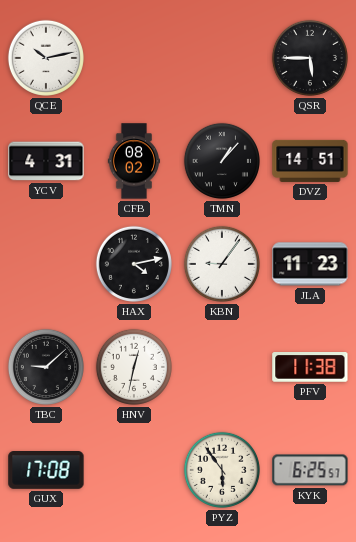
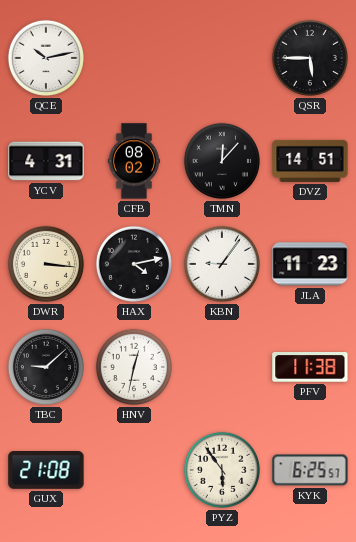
TMN: 1:07 -> 12:07 (222, 161)
DWR: none -> 3:16 (46, 264)
GUX: 17:08 -> 21:08 (46, 470)
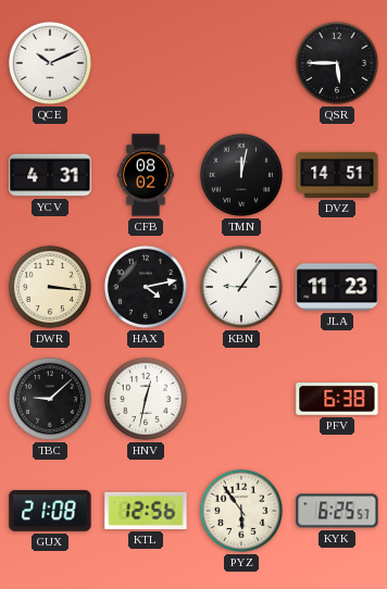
QCE: 10:13 -> 10:11 (50, 63)
TMN: 12:07 -> 12:02 (241, 175)
PFV: 11:38 -> 6:38 (337, 400)
KTL: none -> 12:56 (146, 511)
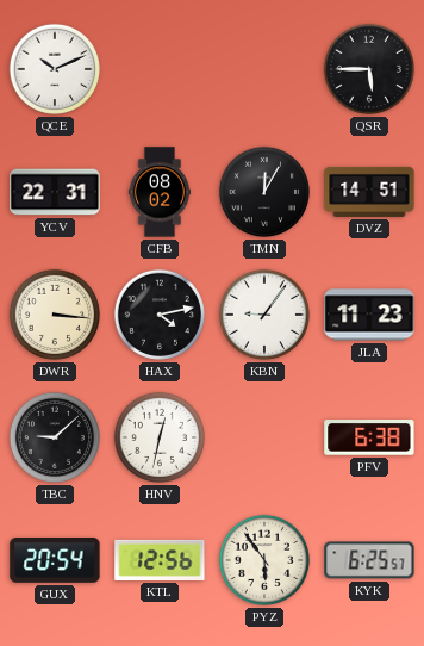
YCV: 4:31 -> 22:31 (55, 192)
TMN: 12:02 -> 12:05 (264, 192)
GUX: 21:08 -> 20:54 (55, 560)
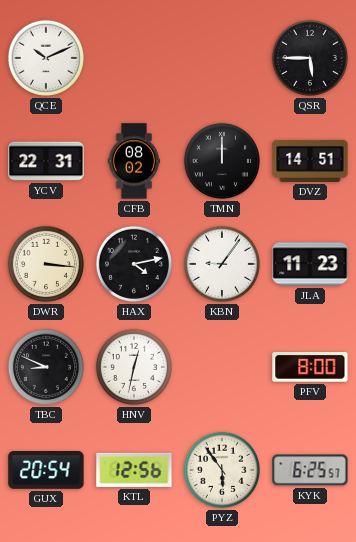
TMN: 12:05 -> 12:00 (222, 161)
TBC: 9:08 -> 8:49 (46, 367)
PFV: 6:38 -> 8:00 (310, 368)
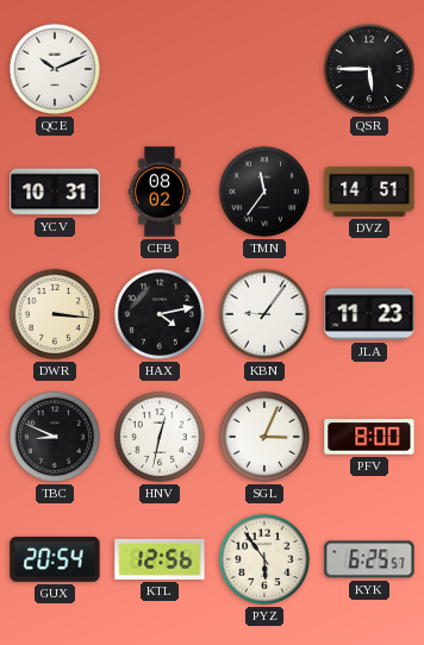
YCV: 22:31 -> 10:31 (55, 192)
TMN: 12:00 -> 11:36 (264, 192)
SGL: none -> 3:04 (264, 437)
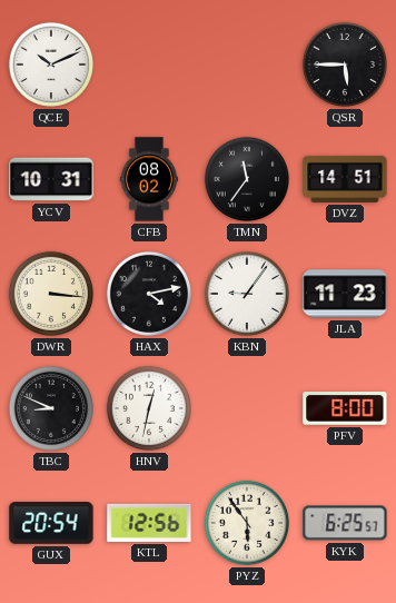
SGL: 3:04 -> none (264, 437)
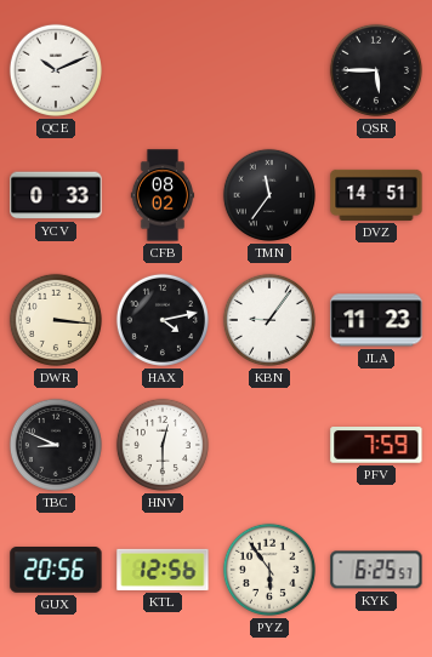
YCV: 10:31 -> 0:33 (56, 195)
HNV: 12:32 -> 12:30 (163, 445)
PFV: 8:00 -> 7:59 (376, 446)
GUX: 20:54 -> 20:56 (56, 570)
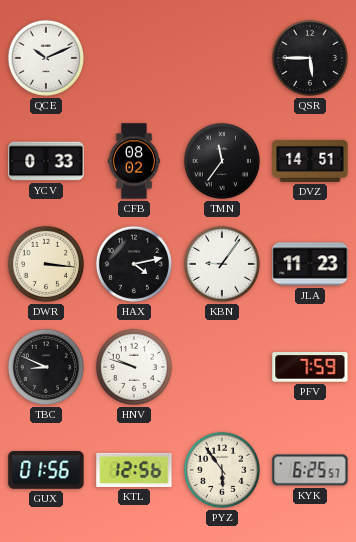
HNV: 12:30 -> 9:48 (134, 367)
GUX: 20:56 -> 01:56 (46, 470)
